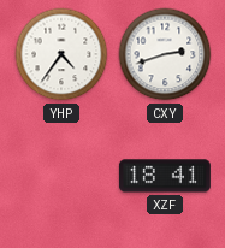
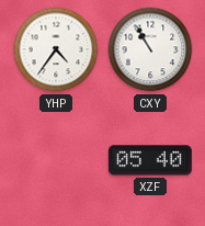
CXY: 2:42 -> 10:55 (150, 49)
XZF: 18:41 -> 05:40 (150, 160)
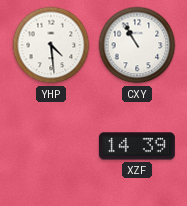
YHP: 4:36 -> 4:29 (51, 45)
XZF: 05:40 -> 14:39 (137, 146)
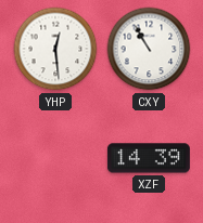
YHP: 4:29 -> 12:29 (55, 49)
